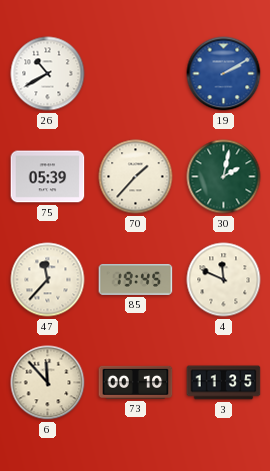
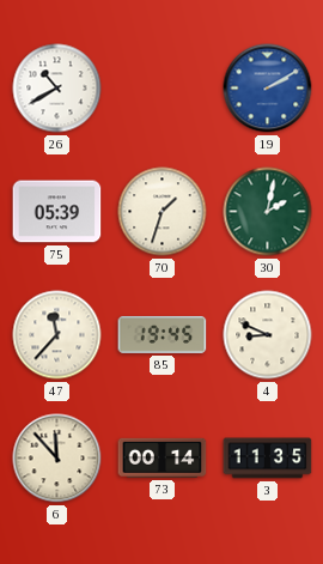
70: 1:37 -> 1:33 (163, 212)
4: 11:49 -> 8:49 (268, 335)
73: 00:10 -> 00:14 (163, 457)
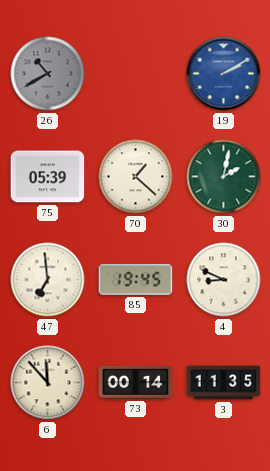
26 dial: white -> grey (48, 74)
70: 1:33 -> 1:22 (136, 177)
47: 11:37 -> 6:59 (48, 280)
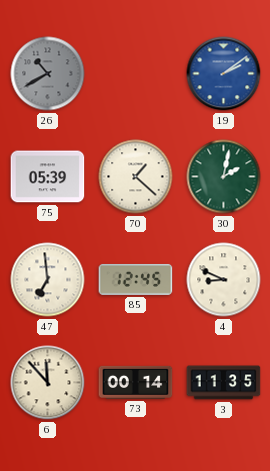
19: 2:10 -> 2:09 (224, 74)
85: 19:45 -> 12:45 (136, 279)
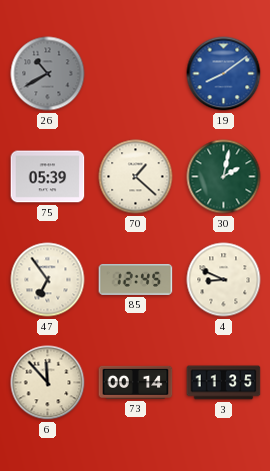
19: 2:09 -> 8:09 (224, 74)
47: 6:59 -> 6:54 (48, 280)
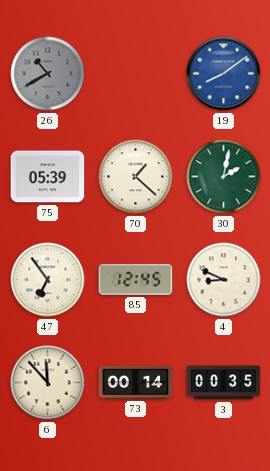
3: 11:35 -> 00:35 (224, 383)
